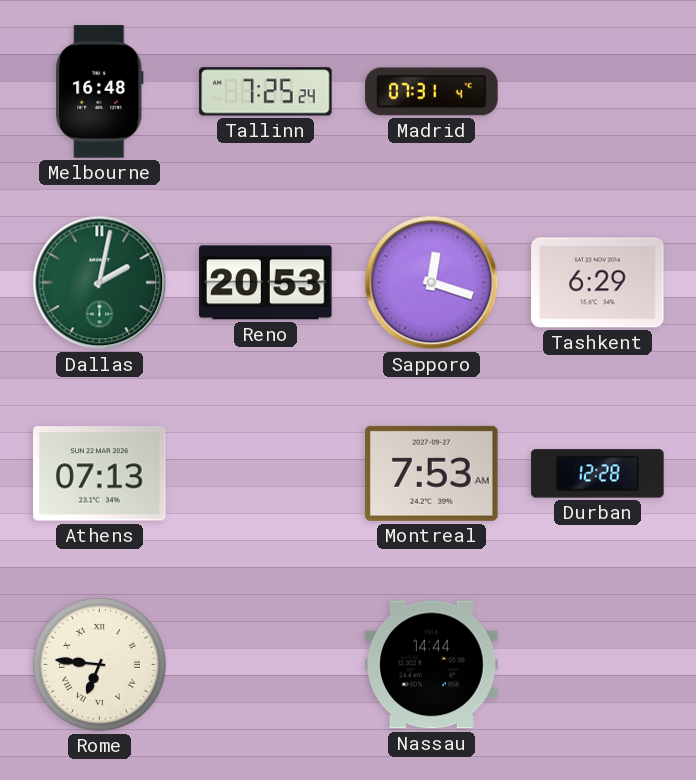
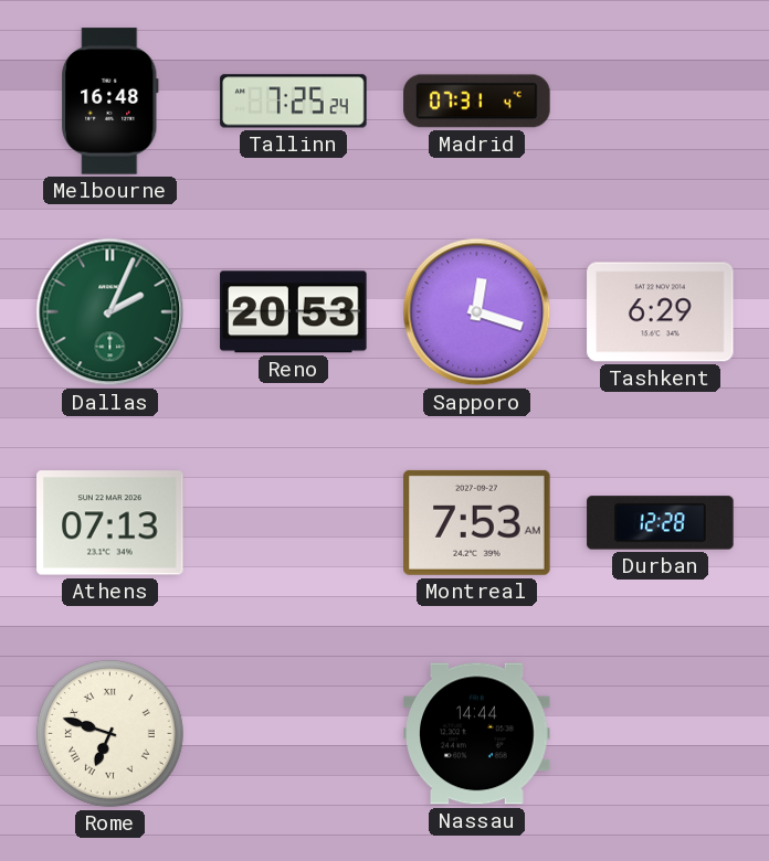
Dallas: 2:02 -> 2:04 (110, 312)
Rome: 6:46 -> 6:48 (109, 733)
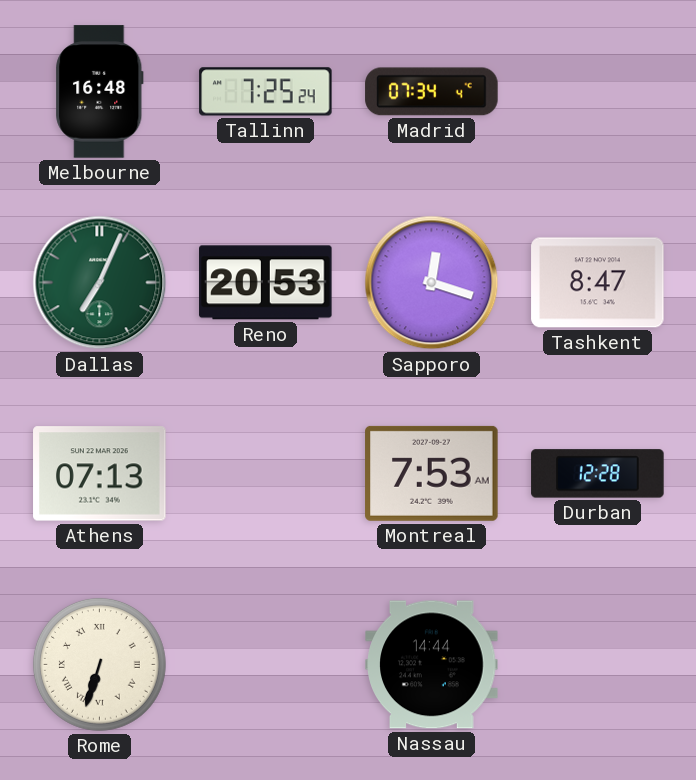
Madrid: 07:31 -> 07:34 (432, 92)
Dallas: 2:04 -> 7:04 (100, 283)
Tashkent: 6:29 -> 8:47 (598, 283)
Rome: 6:48 -> 6:33 (99, 664)
